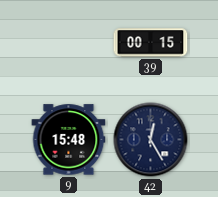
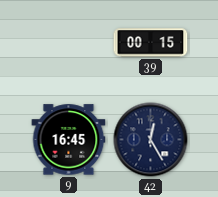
9: 15:48 -> 16:45 (69, 140)
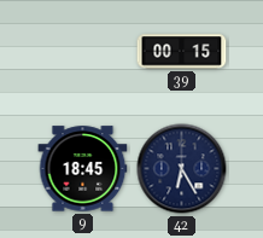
9: 16:45 -> 18:45 (83, 169)
42: 12:25 -> 6:25 (182, 169)
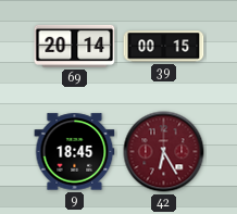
69: none -> 20:14 (75, 46)
42 dial: navy -> burgundy (164, 152)
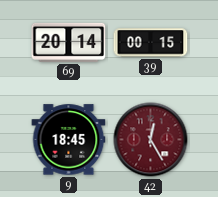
42: 6:25 -> 12:25 (151, 140)
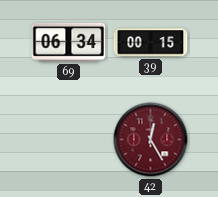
69: 20:14 -> 06:34 (69, 42)
9: 18:45 -> none (69, 140)
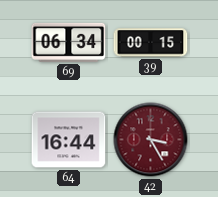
64: none -> 16:44 (69, 140)
42: 12:25 -> 3:25 (151, 140)
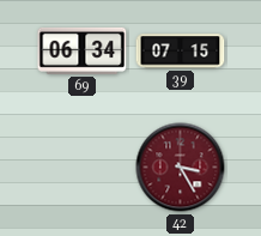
39: 00:15 -> 07:15 (181, 52)
64: 16:44 -> none (69, 140)
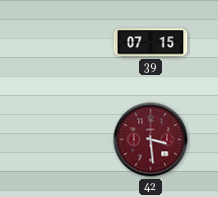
69: 06:34 -> none (83, 50)
42: 3:25 -> 3:29 (151, 140)
